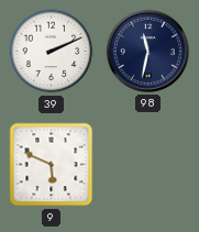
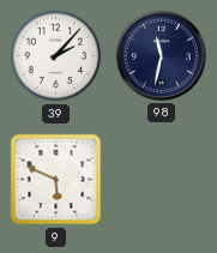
39: 2:11 -> 2:07 (56, 56)
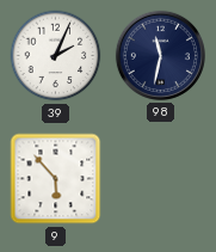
39: 2:07 -> 2:04 (56, 56)
9: 5:49 -> 5:53 (56, 179)
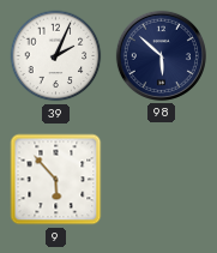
98: 11:32 -> 5:52 (161, 55)
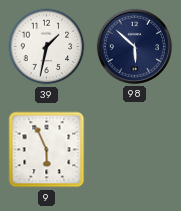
39: 2:04 -> 1:32 (47, 47)
9: 5:53 -> 5:56 (47, 150)
